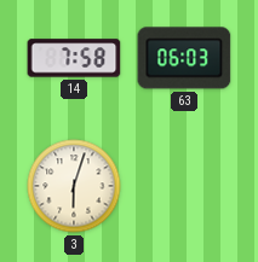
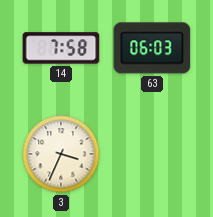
3: 6:03 -> 3:34 (61, 154)
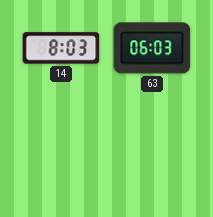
14: 7:58 -> 8:03 (61, 48)
3: 3:34 -> none (61, 154)
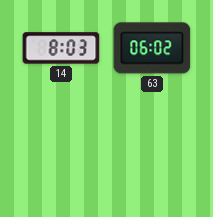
63: 06:03 -> 06:02 (152, 48)
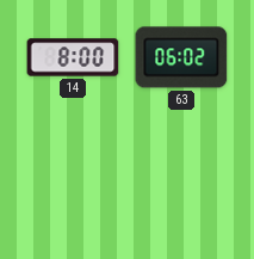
14: 8:03 -> 8:00 (73, 57)
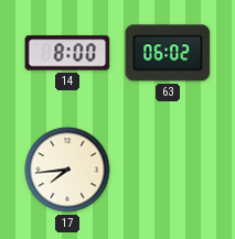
17: none -> 7:44 (67, 170)
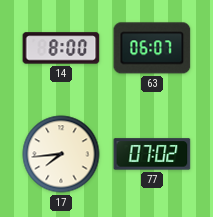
63: 06:02 -> 06:07 (152, 48)
77: none -> 07:02 (152, 154)
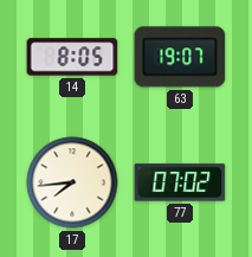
14: 8:00 -> 8:05 (72, 57)
63: 06:07 -> 19:07 (180, 57)
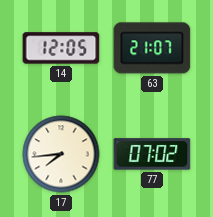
14: 8:05 -> 12:05 (61, 48)
63: 19:07 -> 21:07 (152, 48)
